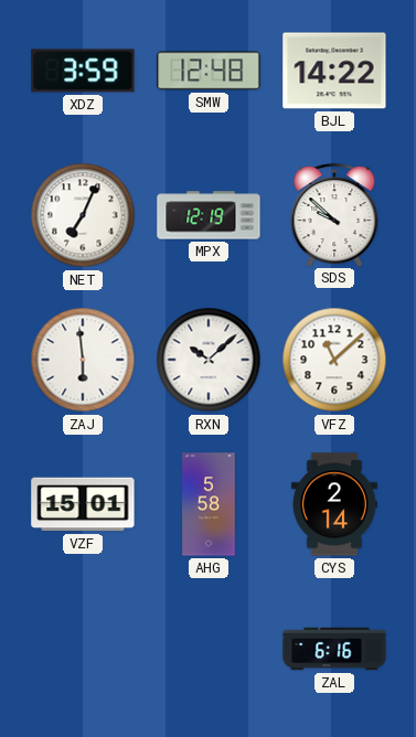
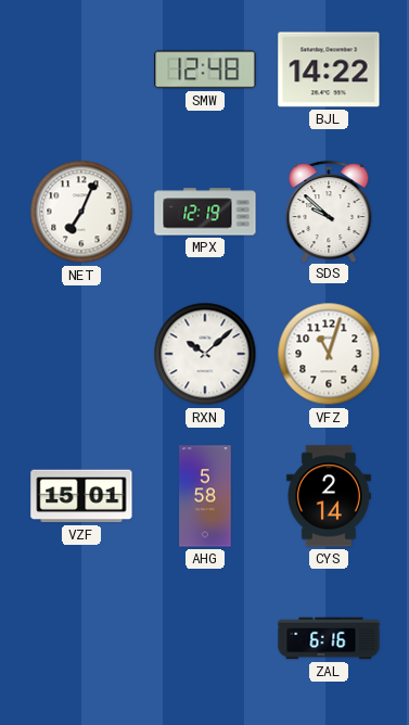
XDZ: 3:59 -> none (83, 71)
ZAJ: 5:59 -> none (83, 360)
VFZ: 11:08 -> 11:03 (329, 354)
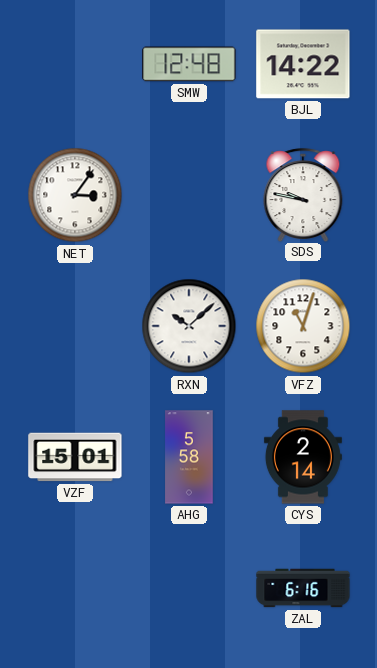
NET: 7:04 -> 3:06 (75, 195)
MPX: 12:19 -> none (205, 212)
SDS: 9:52 -> 9:47 (303, 195)
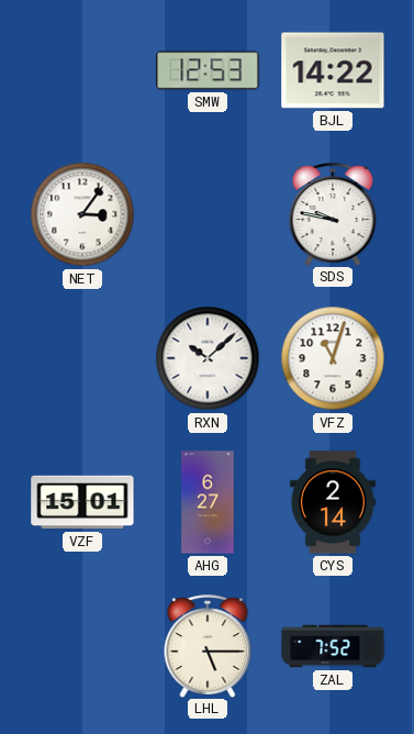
SMW: 12:48 -> 12:53 (208, 70)
AHG: 5:58 -> 6:27 (208, 502)
LHL: none -> 5:15 (208, 646)
ZAL: 6:16 -> 7:52 (333, 646)
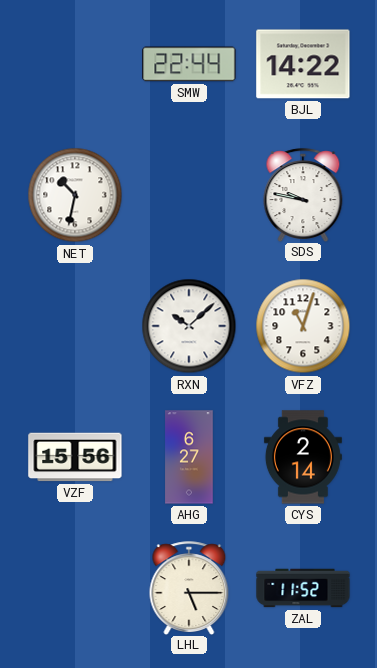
SMW: 12:53 -> 22:44 (189, 64)
NET: 3:06 -> 10:32 (75, 195)
VZF: 15:01 -> 15:56 (75, 457)
ZAL: 7:52 -> 11:52 (303, 588)
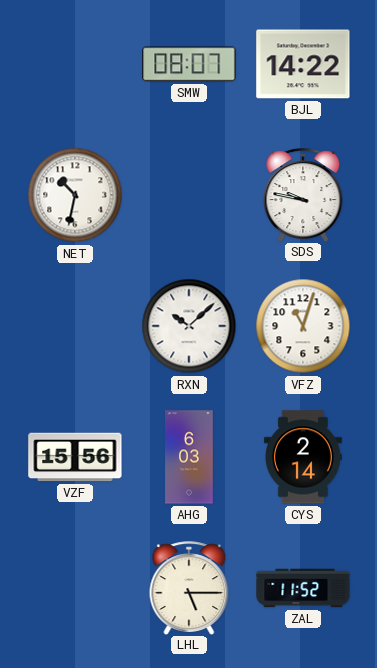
SMW: 22:44 -> 08:07 (189, 64)
AHG: 6:27 -> 6:03 (189, 457)
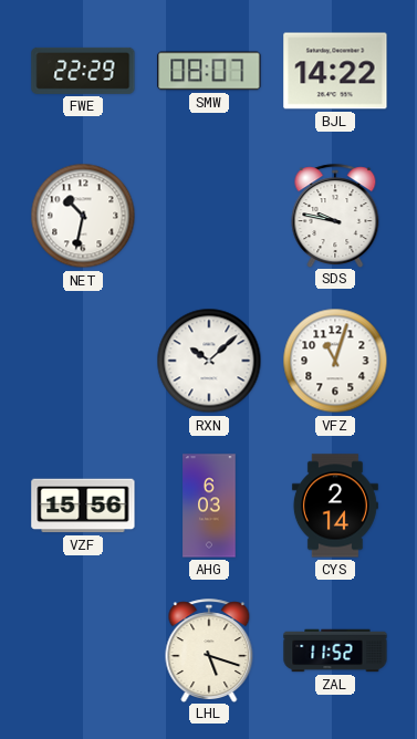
FWE: none -> 22:29 (83, 71)
LHL: 5:15 -> 5:18 (209, 650)
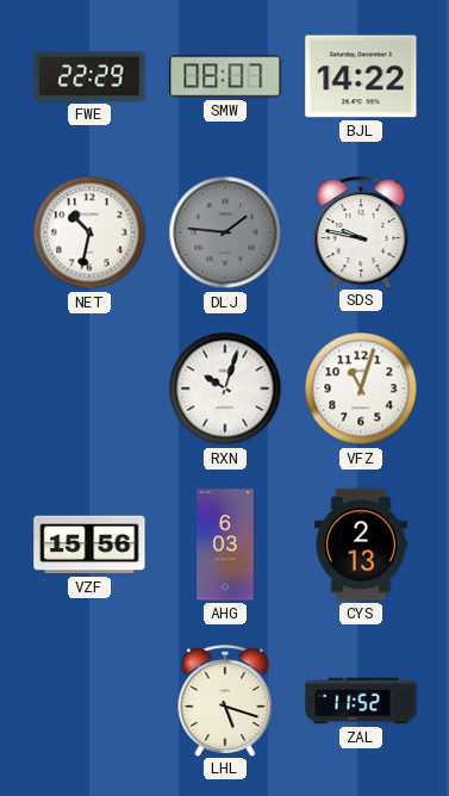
DLJ: none -> 1:46 (225, 232)
RXN: 10:08 -> 10:03 (225, 388)
CYS: 2:14 -> 2:13 (361, 545)
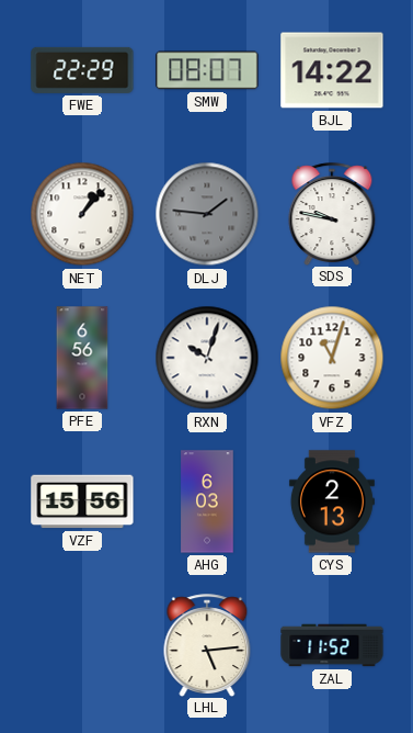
NET: 10:32 -> 1:07 (82, 214)
PFE: none -> 6:56 (82, 358)
LHL: 5:18 -> 5:14 (207, 645)
